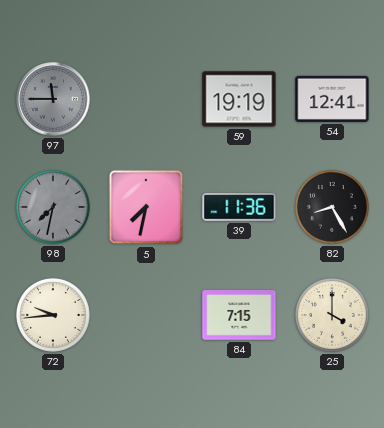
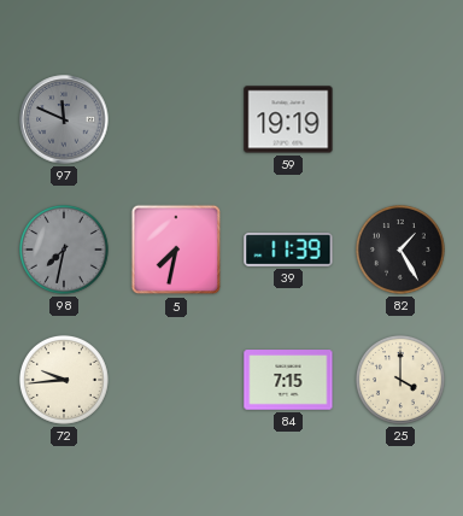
97: 11:45 -> 11:49 (64, 119)
54: 12:41 -> none (332, 99)
39: 11:36 -> 11:39 (288, 251)
82: 8:25 -> 1:25 (400, 250)
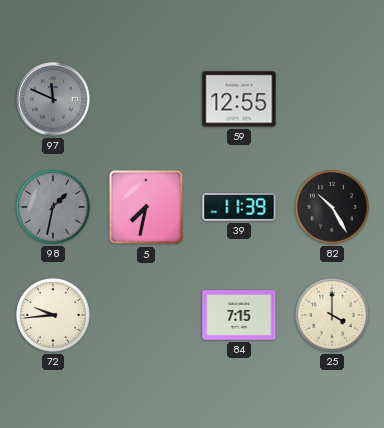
59: 19:19 -> 12:55 (239, 99)
98: 7:32 -> 1:32 (53, 207)
82: 1:25 -> 10:25 (332, 207)
